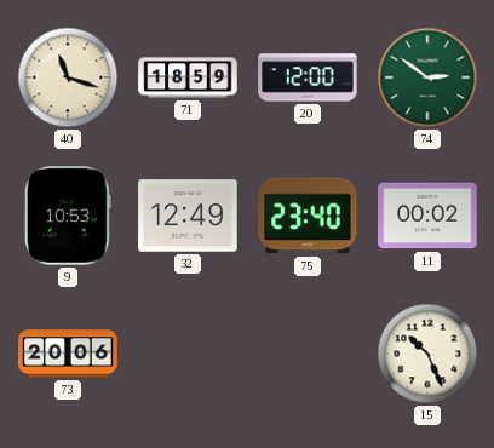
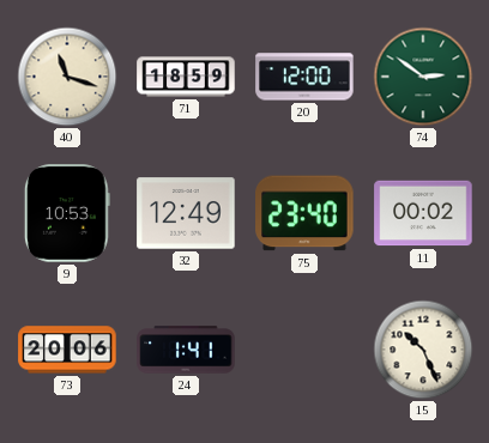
24: none -> 1:41 (186, 350)
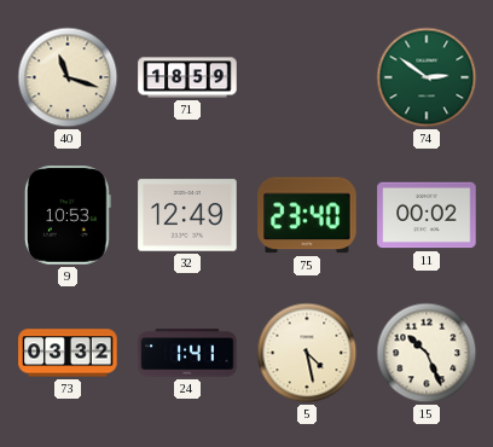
20: 12:00 -> none (304, 77)
73: 20:06 -> 03:32 (68, 353)
5: none -> 4:28 (307, 353)
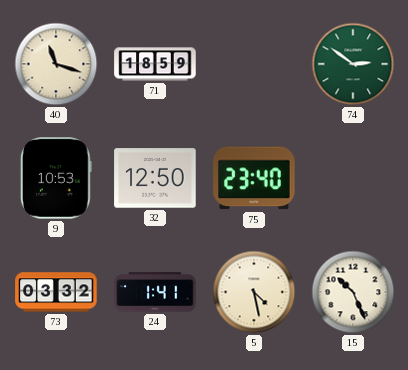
32: 12:49 -> 12:50 (155, 178)
11: 00:02 -> none (427, 215)
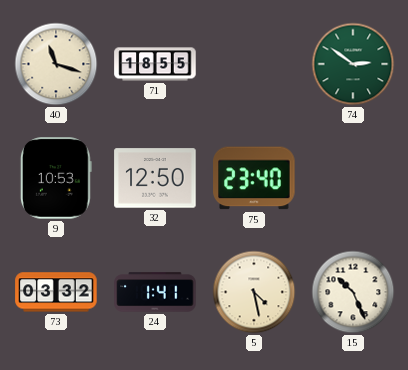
71: 18:59 -> 18:55 (155, 64)
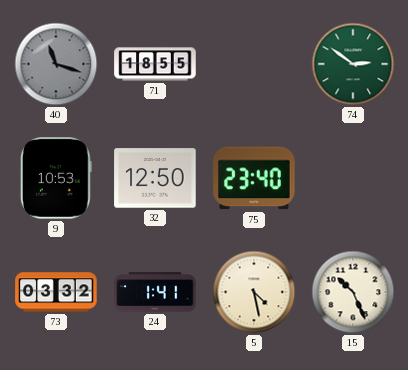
40 dial: cream -> grey (56, 64)
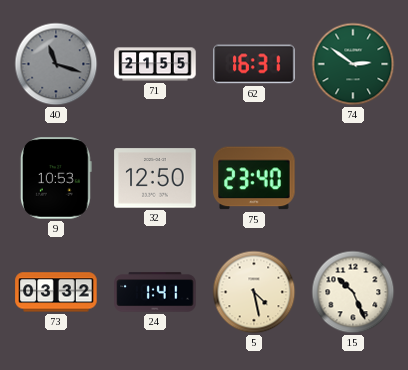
71: 18:55 -> 21:55 (155, 64)
62: none -> 16:31 (254, 64)
